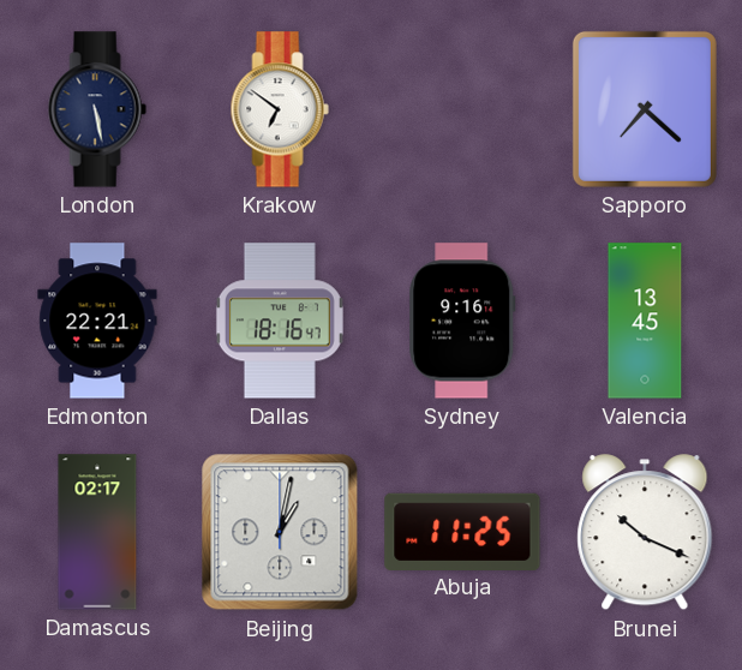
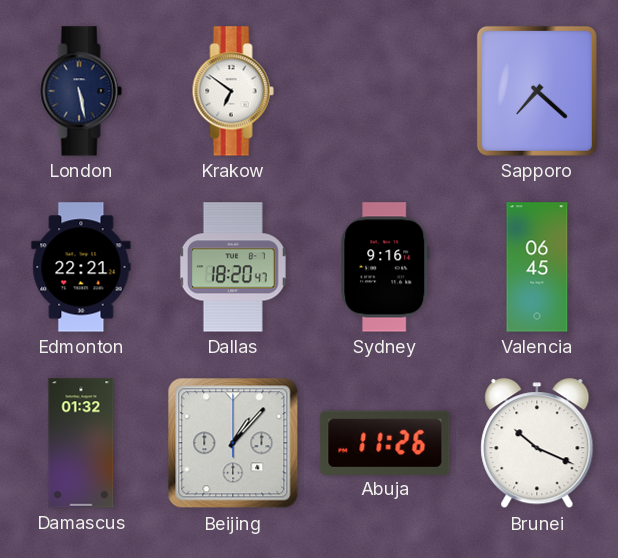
Dallas: 18:16 -> 18:20 (233, 267)
Valencia: 13:45 -> 06:45 (537, 267)
Damascus: 02:17 -> 01:32 (81, 443)
Beijing: 1:02 -> 1:07 (233, 443)
Abuja: 11:25 -> 11:26 (385, 442)
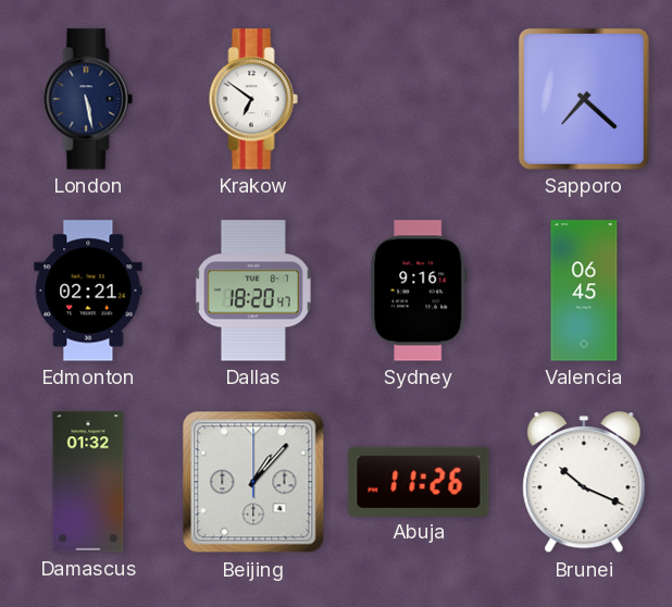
Edmonton: 22:21 -> 02:21 (88, 290)
